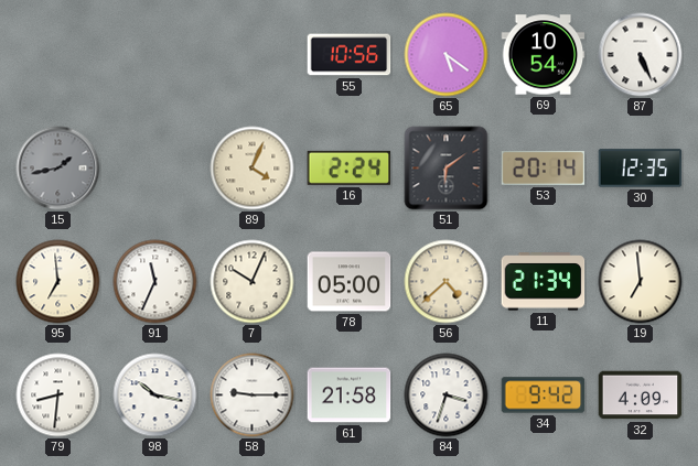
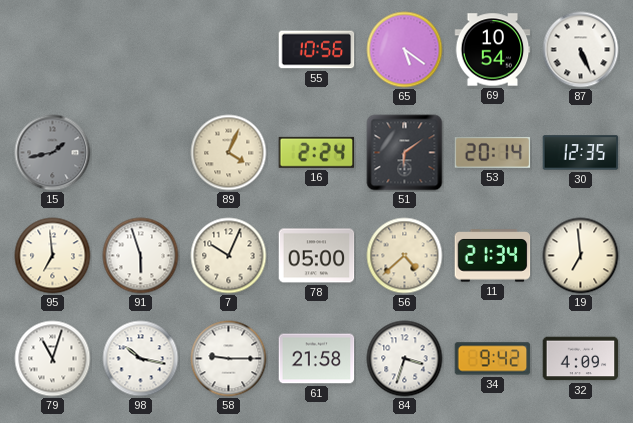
91: 11:34 -> 5:57 (141, 256)
79: 8:31 -> 11:03 (53, 359)
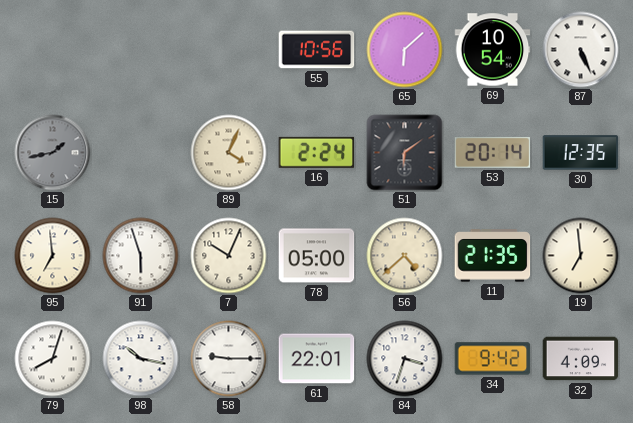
65: 5:21 -> 6:08 (405, 50)
11: 21:34 -> 21:35 (493, 256)
79: 11:03 -> 8:03 (53, 359)
61: 21:58 -> 22:01 (317, 359)
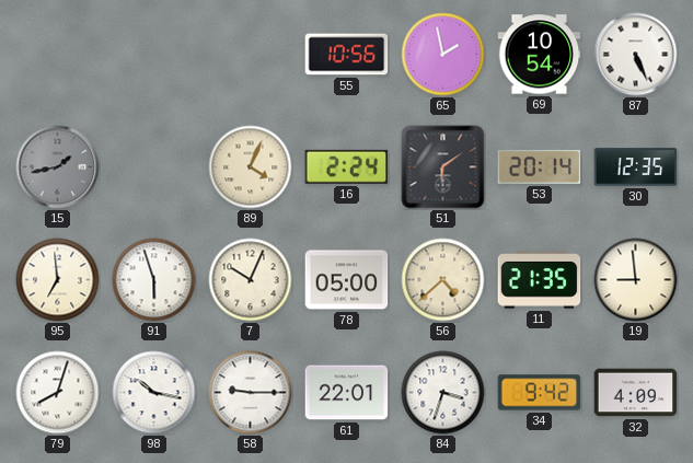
65: 6:08 -> 1:58 (443, 55)
19: 6:59 -> 8:59 (636, 280)
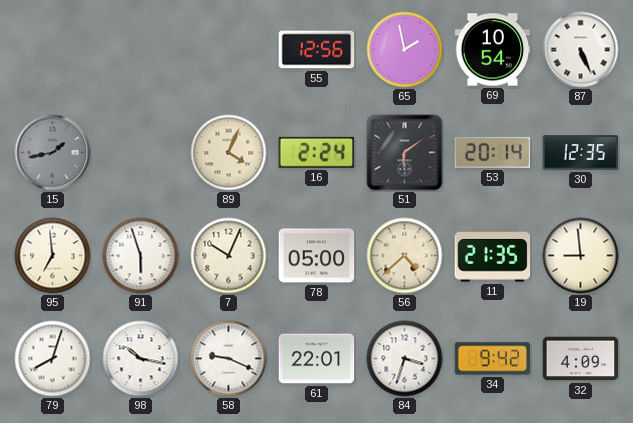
55: 10:56 -> 12:56 (317, 50)
58: 9:15 -> 9:19 (229, 359)
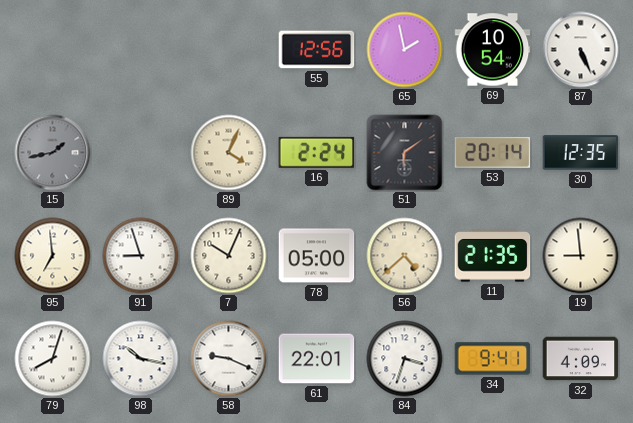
91: 5:57 -> 8:57 (141, 256)
34: 9:42 -> 9:41 (493, 359)
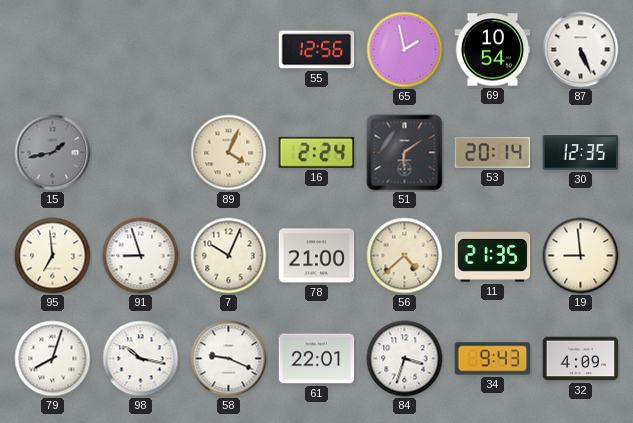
78: 05:00 -> 21:00 (317, 256)
34: 9:41 -> 9:43 (493, 359)
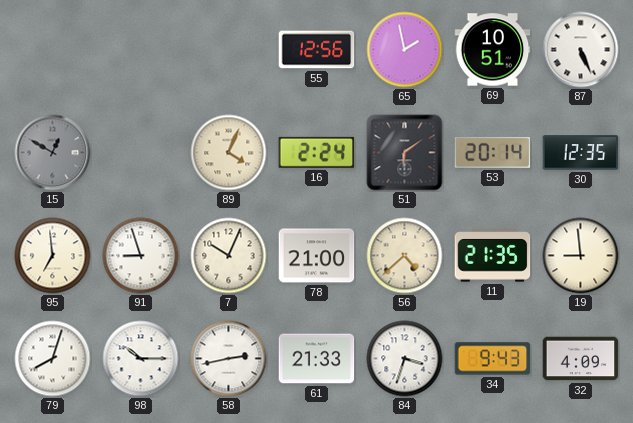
69: 10:54 -> 10:51 (493, 50)
15: 1:43 -> 12:50 (53, 153)
98: 10:17 -> 10:15 (141, 359)
58: 9:19 -> 2:43 (229, 359)
61: 22:01 -> 21:33 (317, 359)
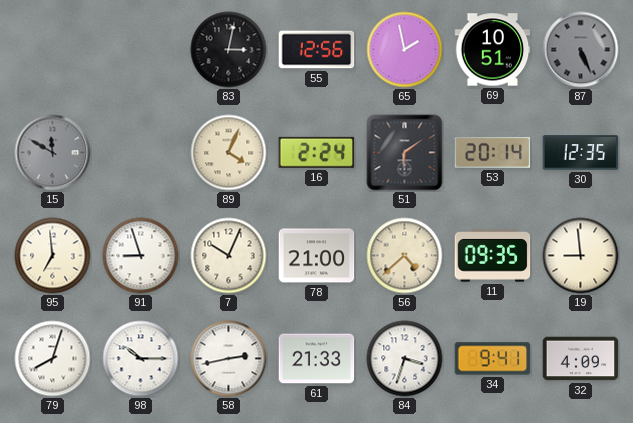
83: none -> 3:02 (229, 50)
87 dial: white -> grey (581, 50)
15: 12:50 -> 11:50 (53, 153)
11: 21:35 -> 09:35 (493, 256)
34: 9:43 -> 9:41 (493, 359)
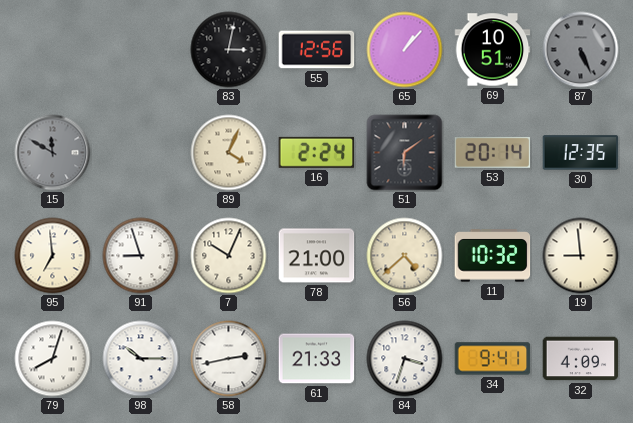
65: 1:58 -> 1:07 (405, 50)
11: 09:35 -> 10:32 (493, 256)
